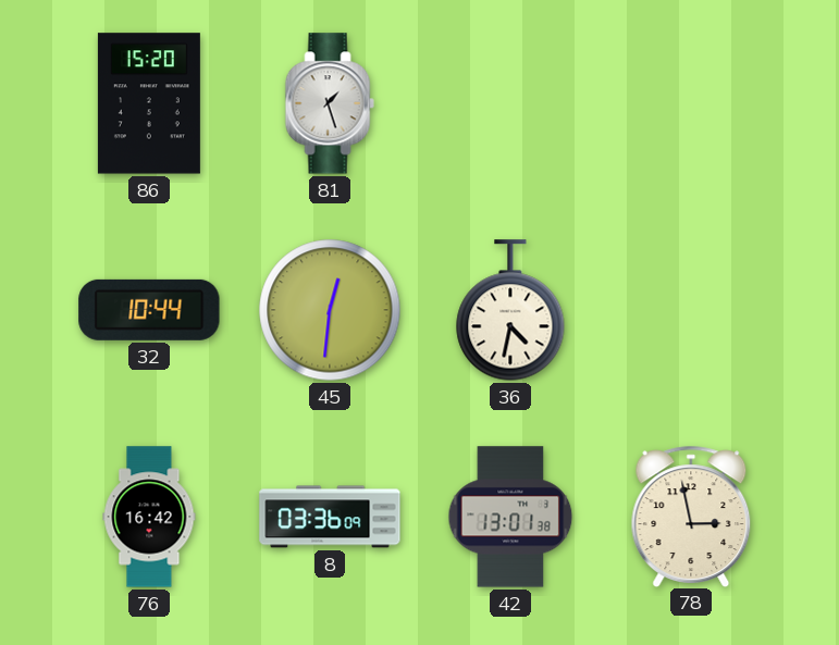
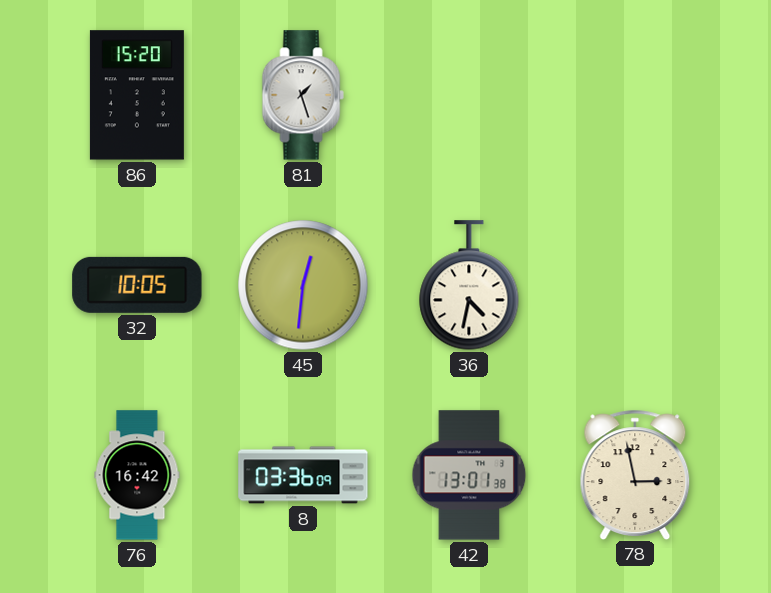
32: 10:44 -> 10:05 (137, 285)
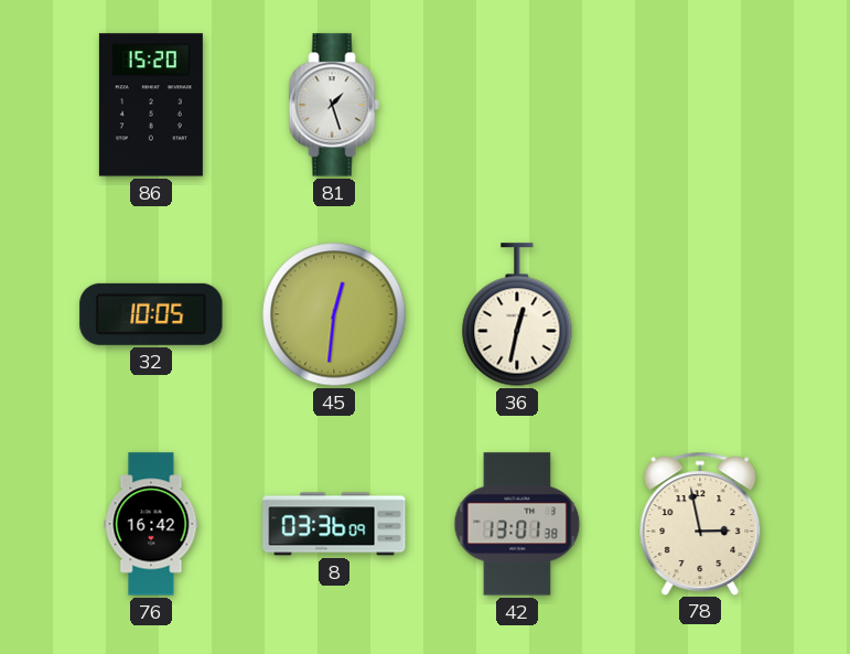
36: 4:32 -> 12:32 (517, 314)
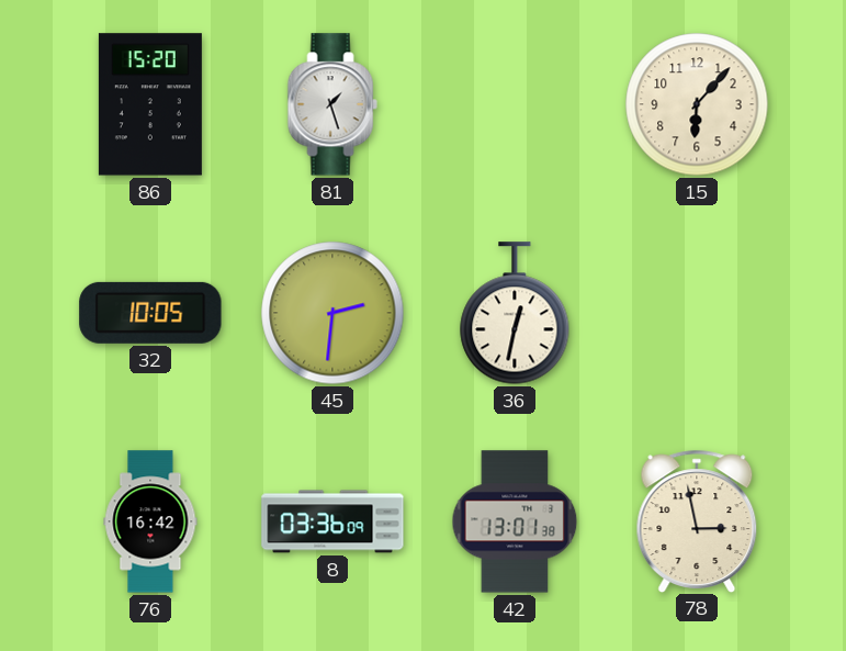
15: none -> 6:07 (697, 104)
45: 12:31 -> 2:31 (332, 313)
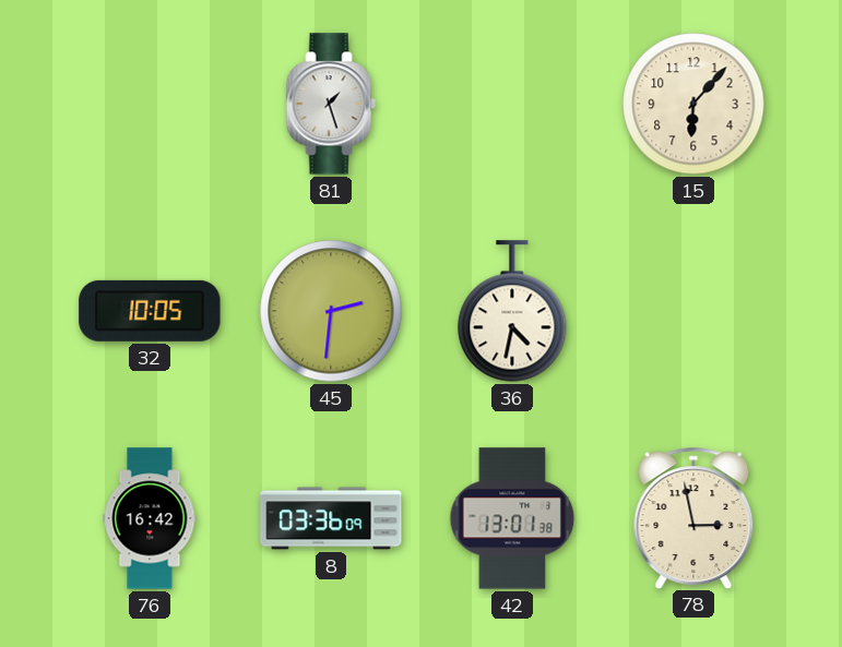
86: 15:20 -> none (150, 104)
36: 12:32 -> 4:32 (512, 311)
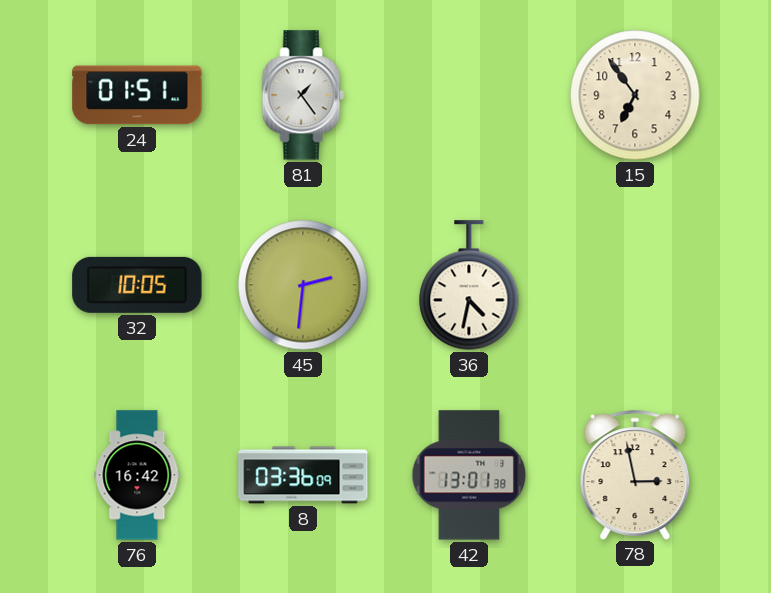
24: none -> 01:51 (137, 95)
81: 1:27 -> 1:24 (303, 95)
15: 6:07 -> 6:54 (635, 95)
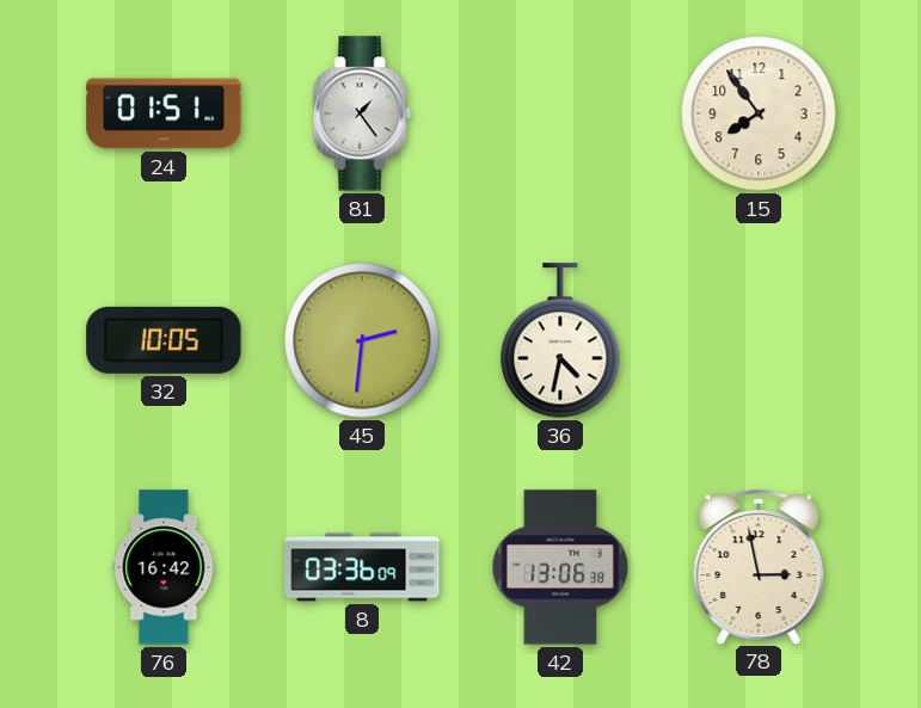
15: 6:54 -> 7:54 (759, 113)
42: 13:01 -> 13:06 (560, 567)
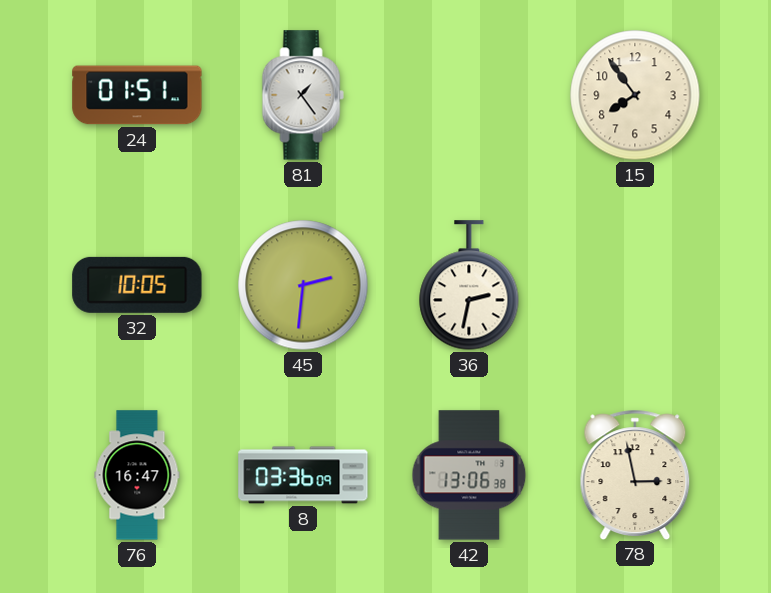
36: 4:32 -> 2:32 (469, 285)
76: 16:42 -> 16:47 (137, 475)
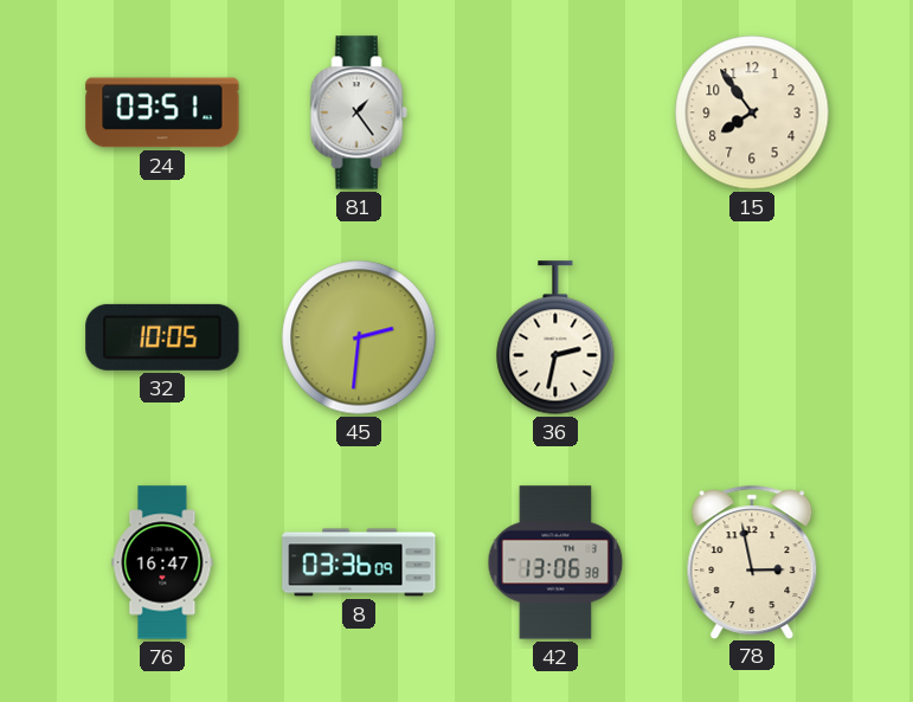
24: 01:51 -> 03:51 (162, 112)
